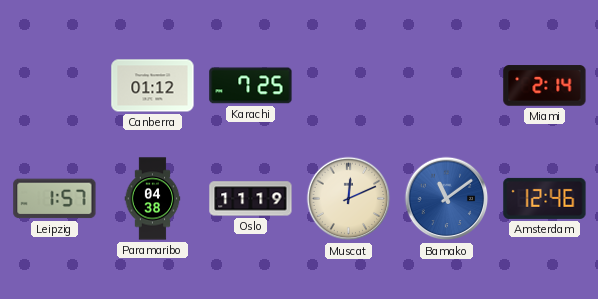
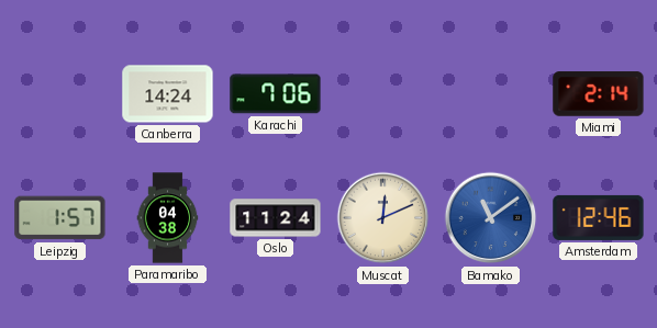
Canberra: 01:12 -> 14:24 (168, 94)
Karachi: 7:25 -> 7:06 (276, 94)
Oslo: 11:19 -> 11:24 (276, 218)
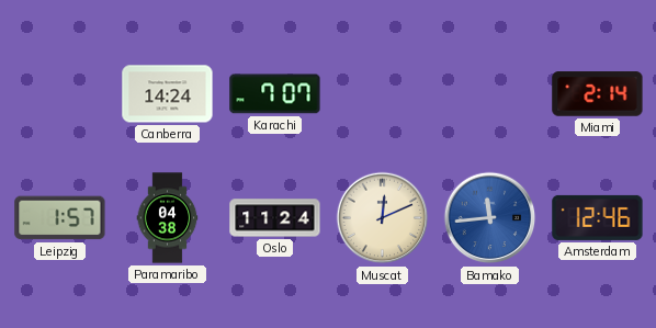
Karachi: 7:06 -> 7:07 (275, 94)
Bamako: 11:09 -> 11:44 (490, 218)
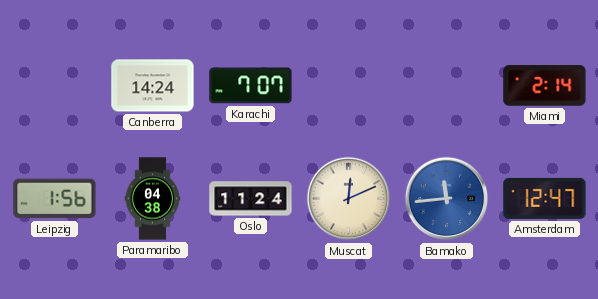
Leipzig: 1:57 -> 1:56 (55, 199)
Amsterdam: 12:46 -> 12:47 (545, 198)
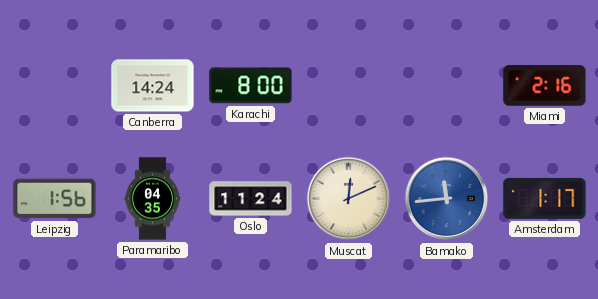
Karachi: 7:07 -> 8:00 (251, 86)
Miami: 2:14 -> 2:16 (545, 86)
Paramaribo: 04:38 -> 04:35 (153, 199)
Amsterdam: 12:47 -> 1:17 (545, 198)
